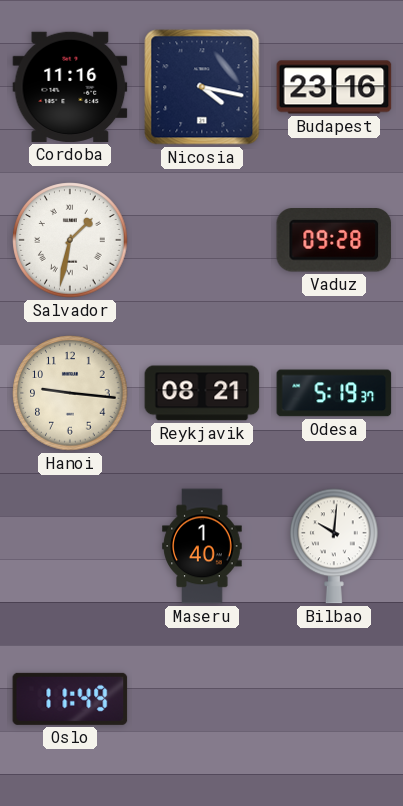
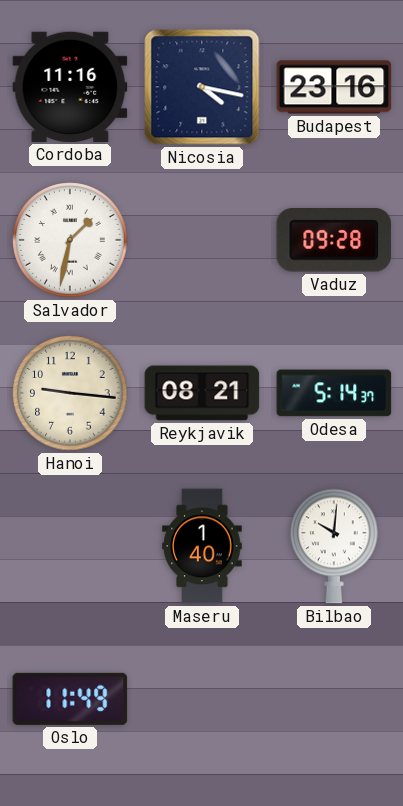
Odesa: 5:19 -> 5:14 (334, 393)
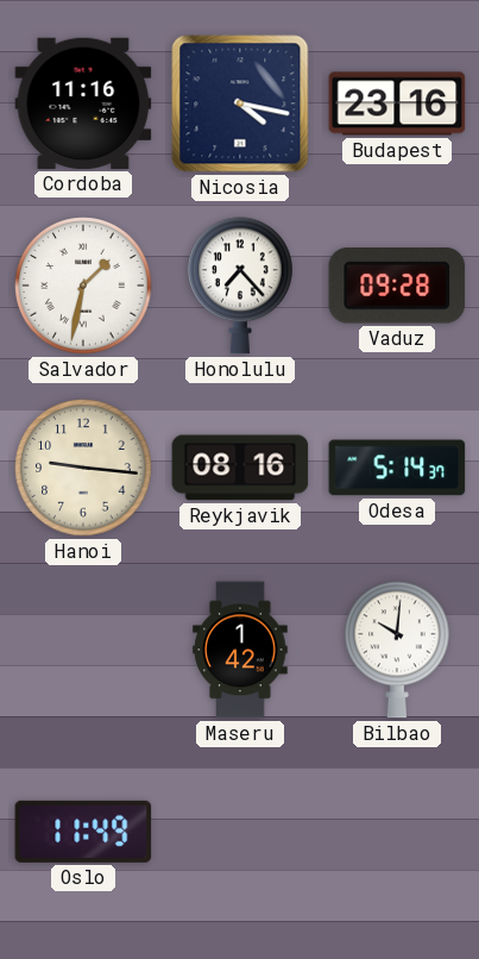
Honolulu: none -> 7:23 (241, 286)
Reykjavik: 08:21 -> 08:16 (240, 468)
Maseru: 1:40 -> 1:42 (240, 650)
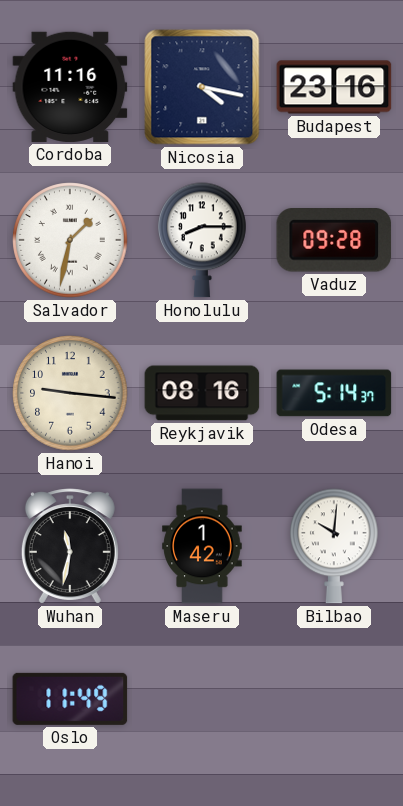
Honolulu: 7:23 -> 8:15 (203, 240)
Wuhan: none -> 11:32 (70, 546)
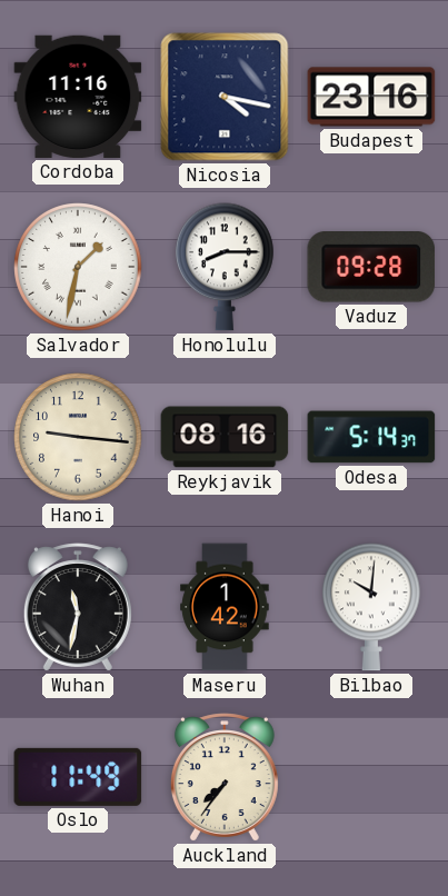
Auckland: none -> 7:36 (225, 777)
